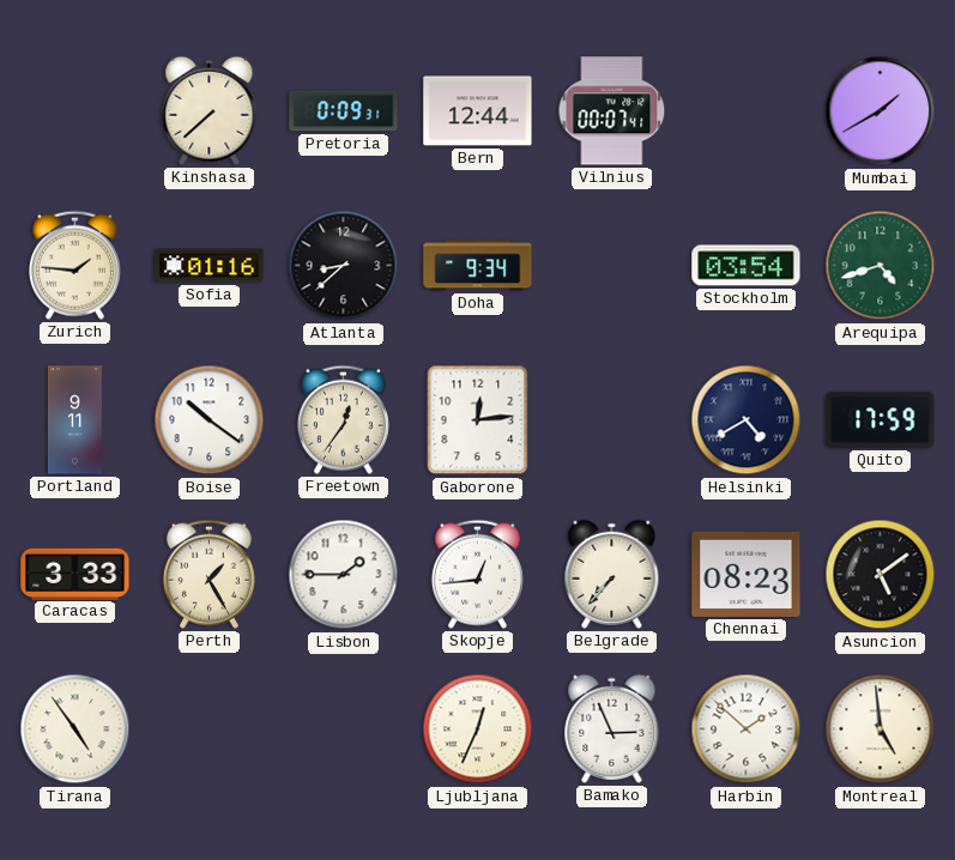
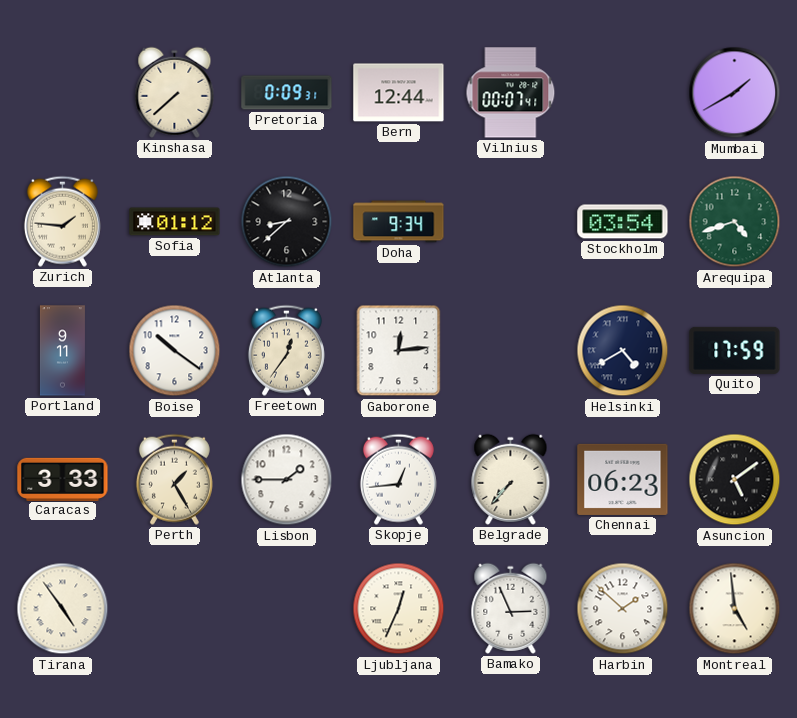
Sofia: 01:16 -> 01:12 (175, 222)
Chennai: 08:23 -> 06:23 (623, 479)
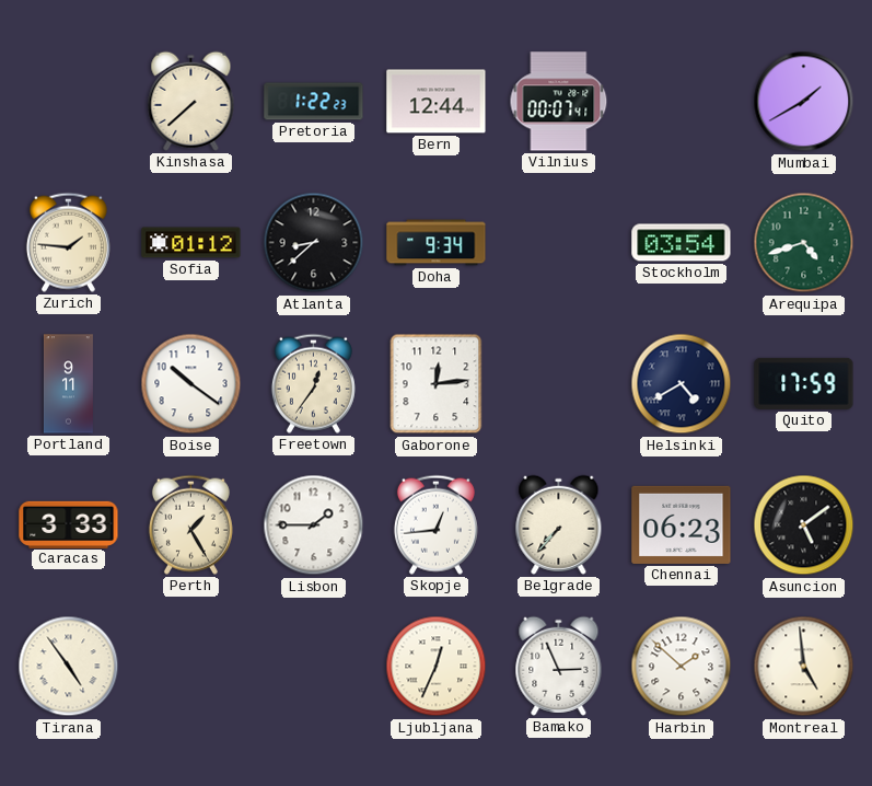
Pretoria: 0:09 -> 1:22 (314, 102)
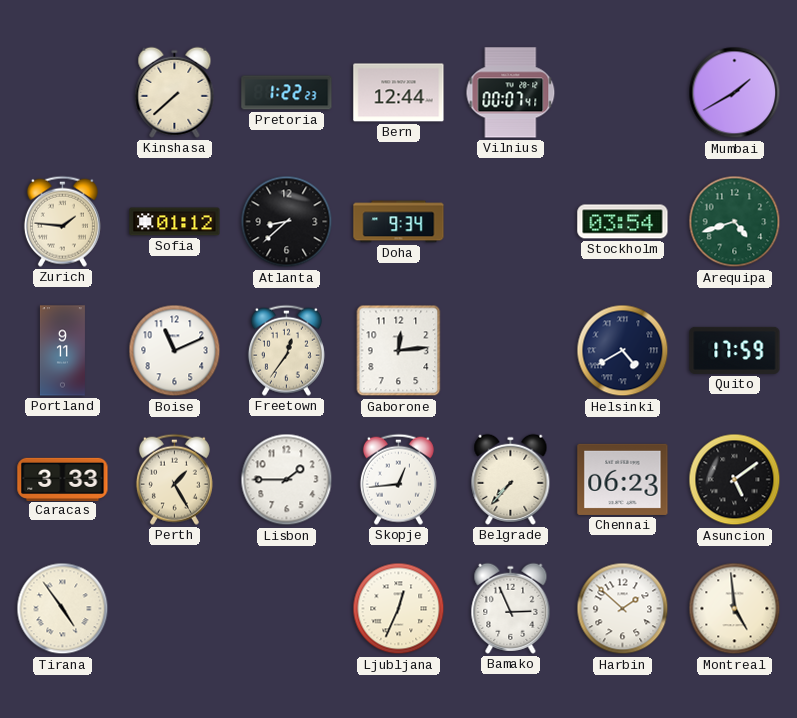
Boise: 10:21 -> 11:11 (175, 351)
